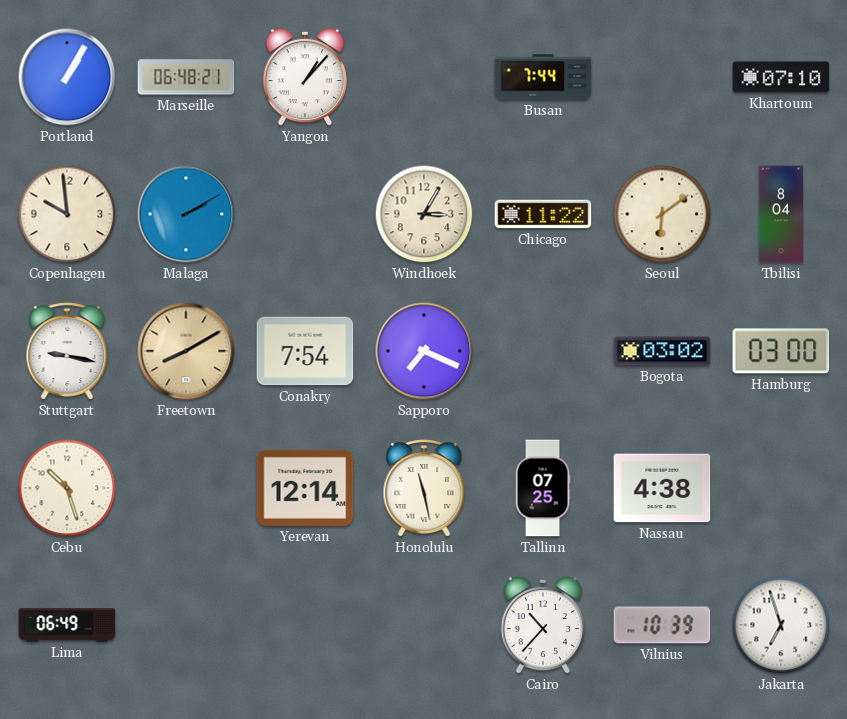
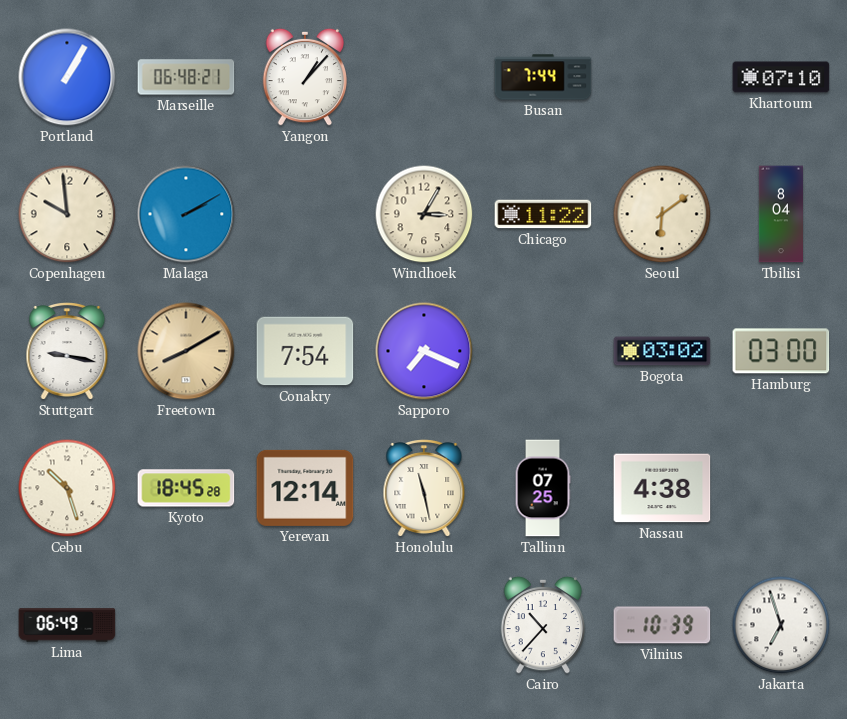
Kyoto: none -> 18:45 (186, 488)
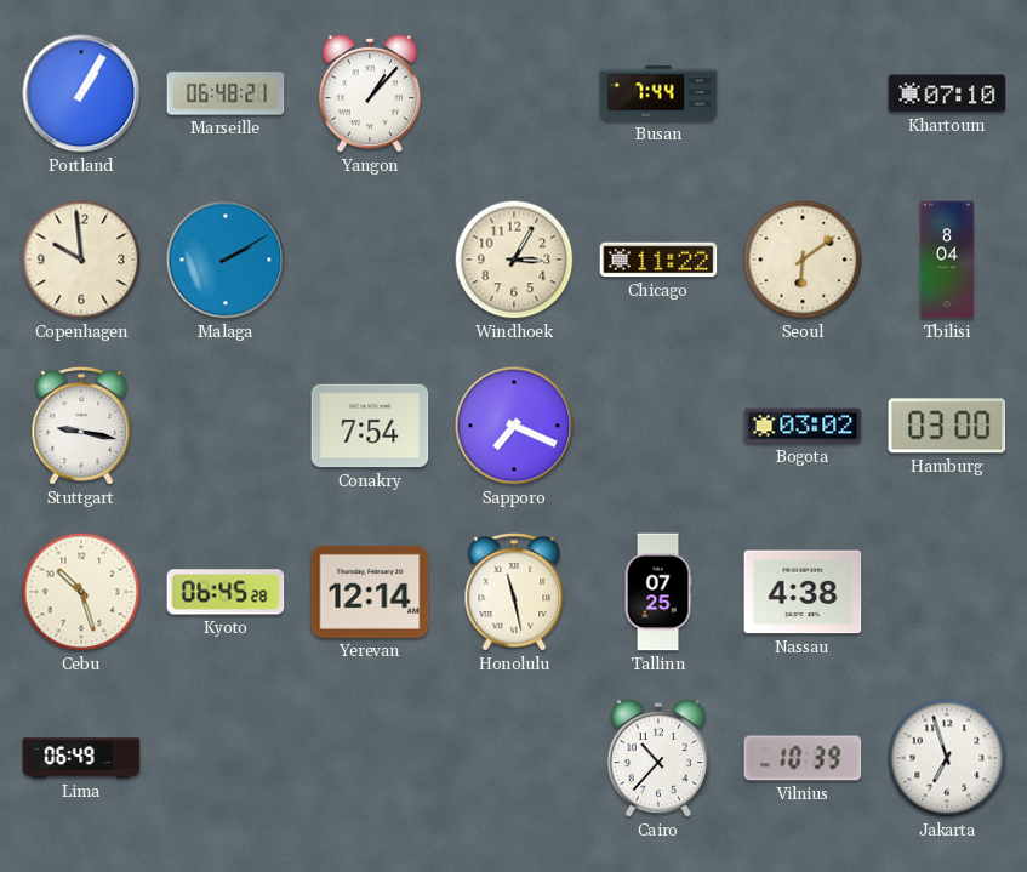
Freetown: 8:10 -> none (186, 351)
Kyoto: 18:45 -> 06:45 (226, 592)
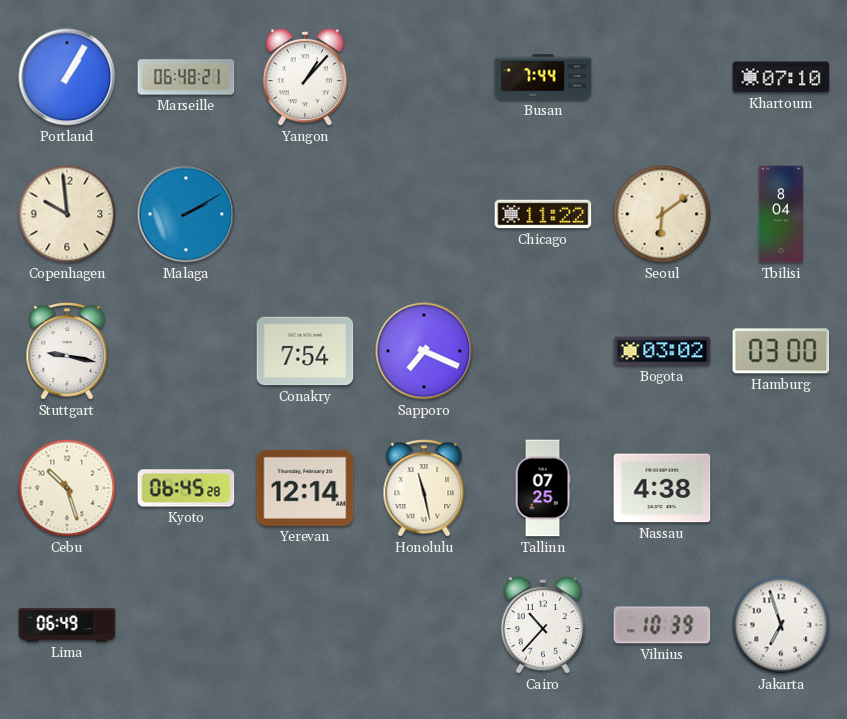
Windhoek: 3:05 -> none (514, 260)
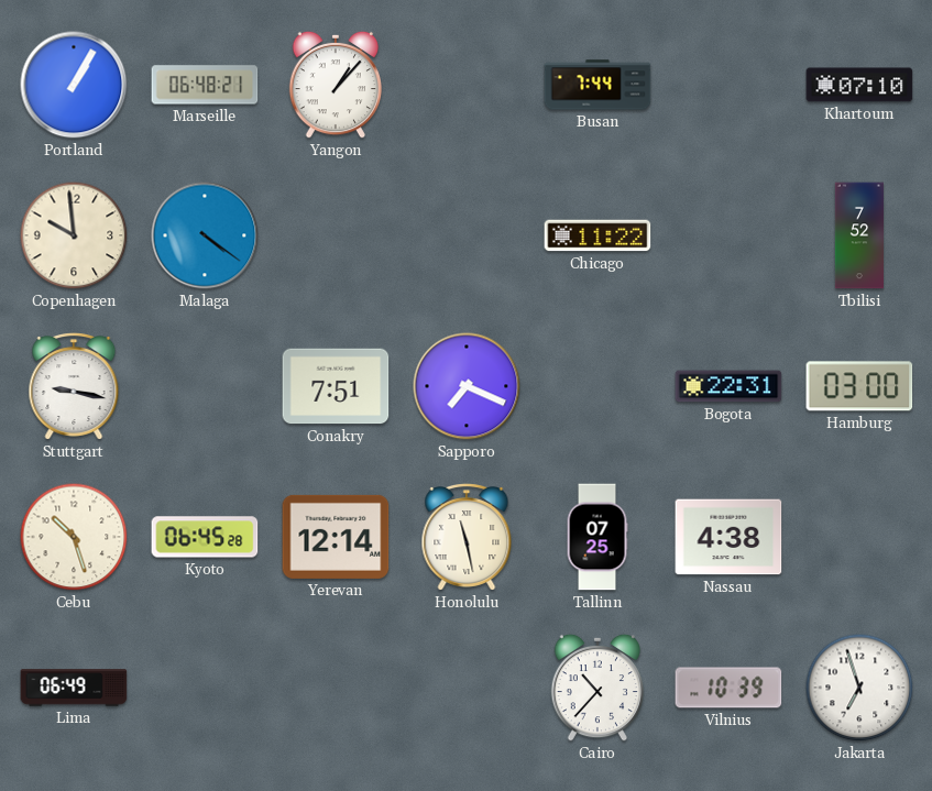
Malaga: 2:10 -> 4:21 (205, 235)
Seoul: 6:09 -> none (662, 214)
Tbilisi: 8:04 -> 7:52 (858, 235)
Conakry: 7:54 -> 7:51 (336, 386)
Bogota: 03:02 -> 22:31 (728, 386)
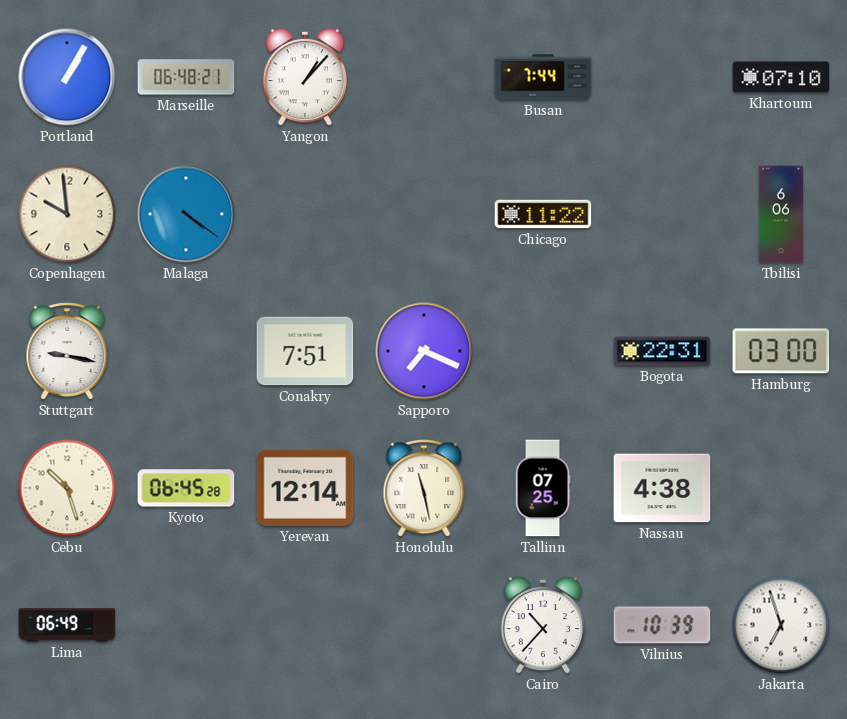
Tbilisi: 7:52 -> 6:06 (780, 214)
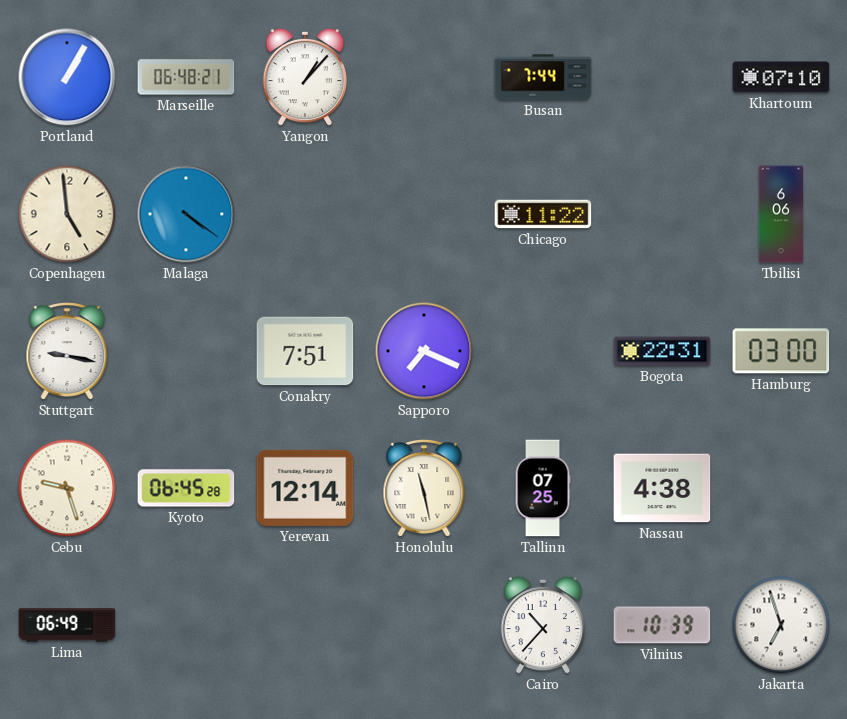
Copenhagen: 9:59 -> 4:59 (67, 214)
Cebu: 10:27 -> 9:27 (67, 488)
